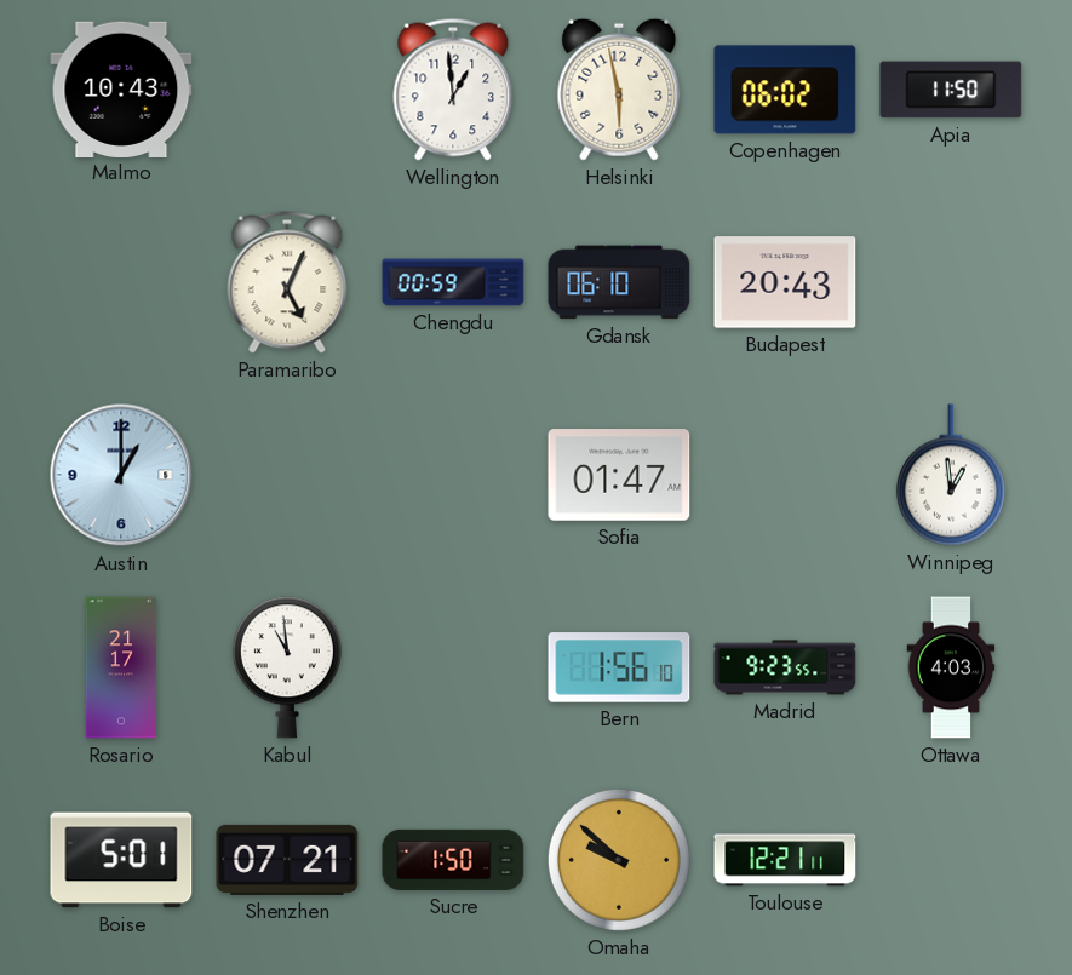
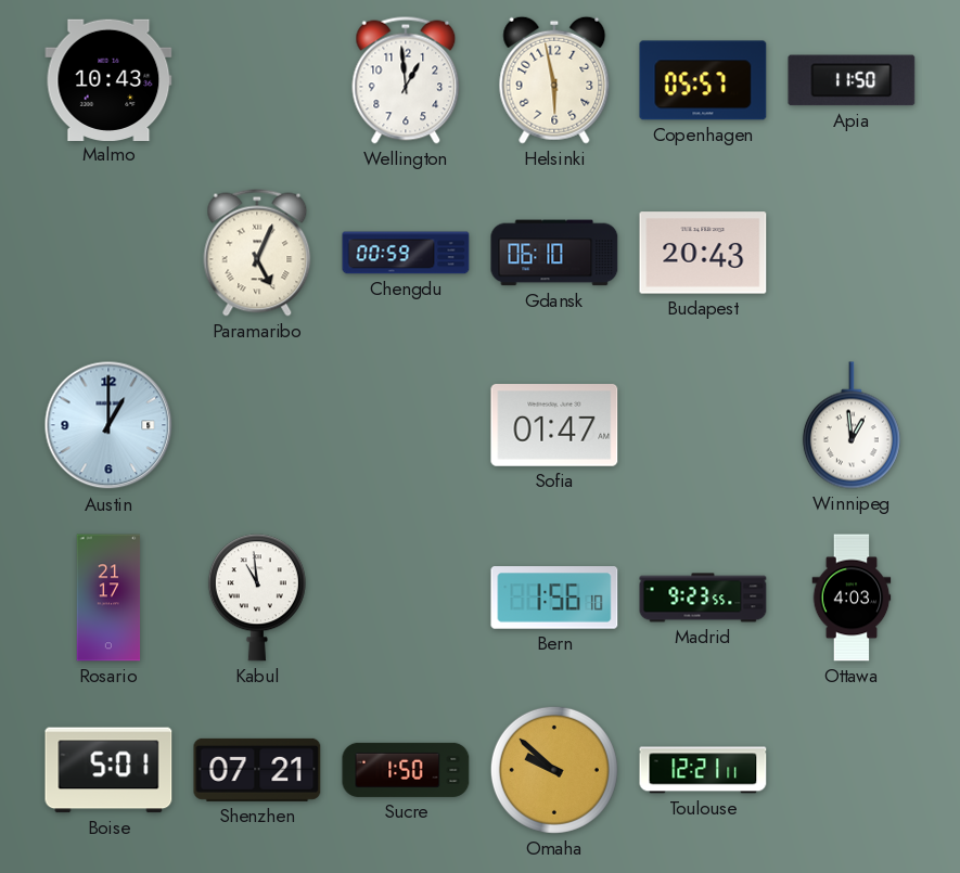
Copenhagen: 06:02 -> 05:57 (703, 80)
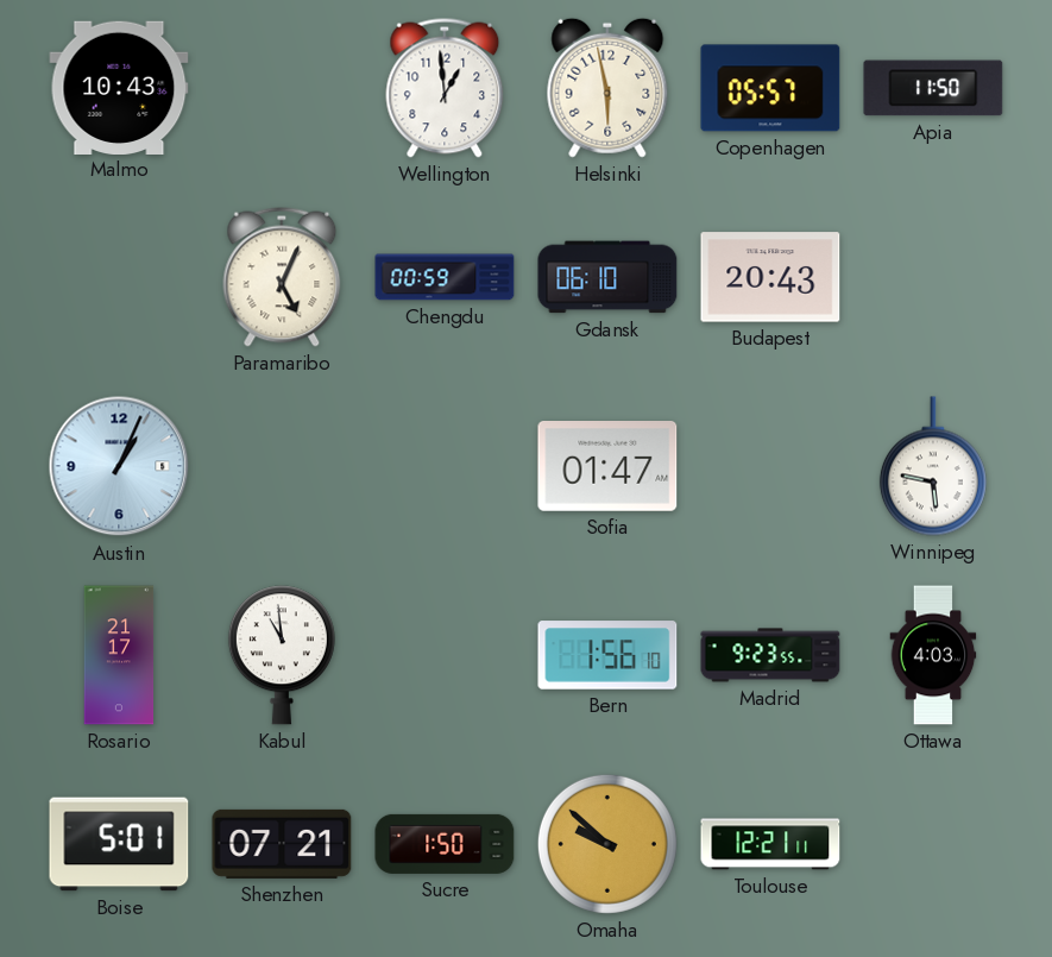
Austin: 1:00 -> 1:04 (119, 466)
Winnipeg: 12:59 -> 5:47 (933, 466)
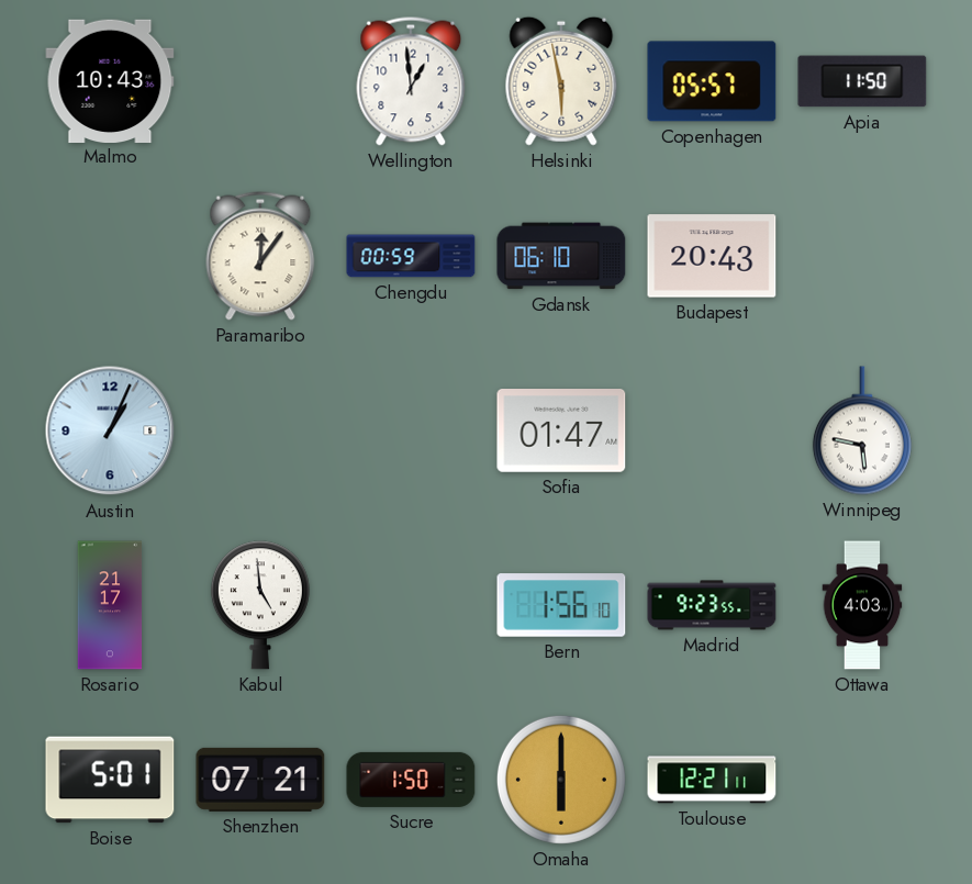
Paramaribo: 5:04 -> 12:06 (260, 256)
Kabul: 10:59 -> 4:59 (260, 605)
Omaha: 9:52 -> 6:00 (561, 780)
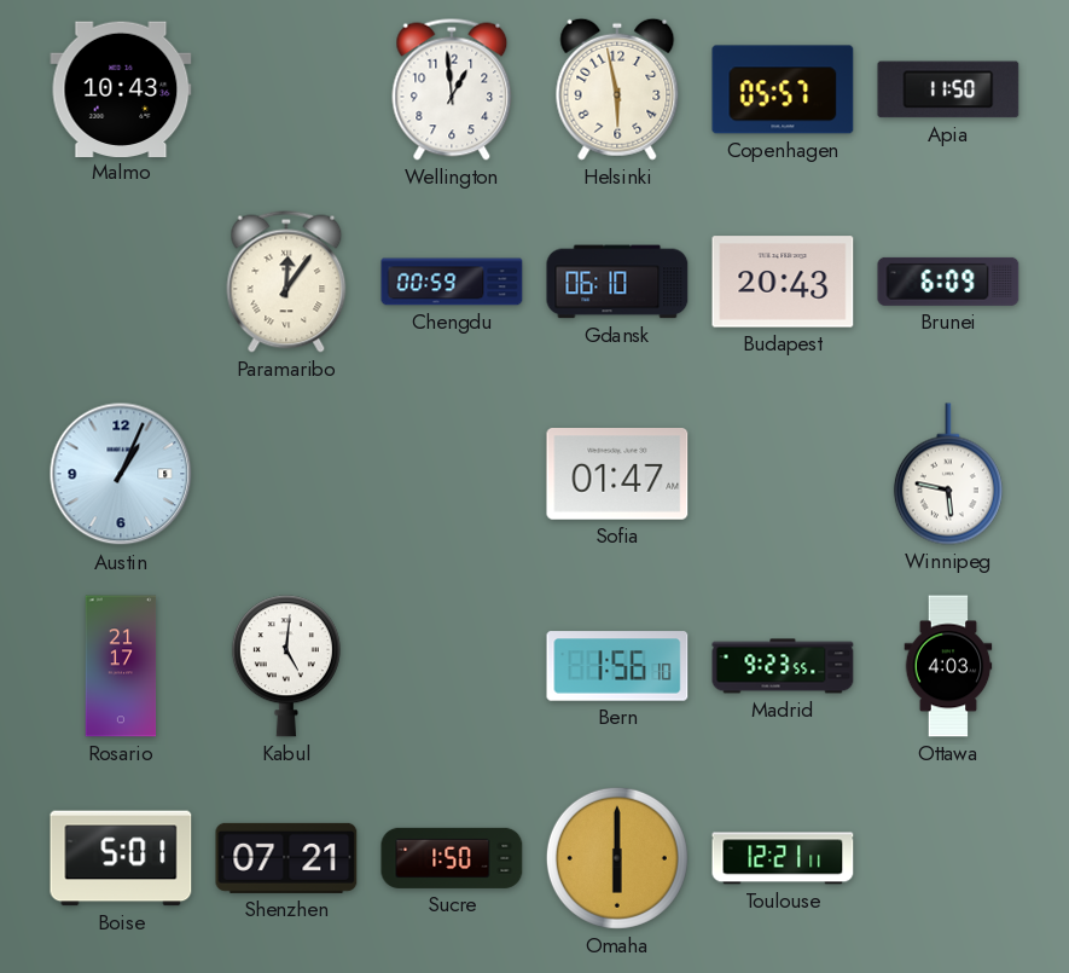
Brunei: none -> 6:09 (948, 282)
Kabul: 4:59 -> 5:01 (286, 666)
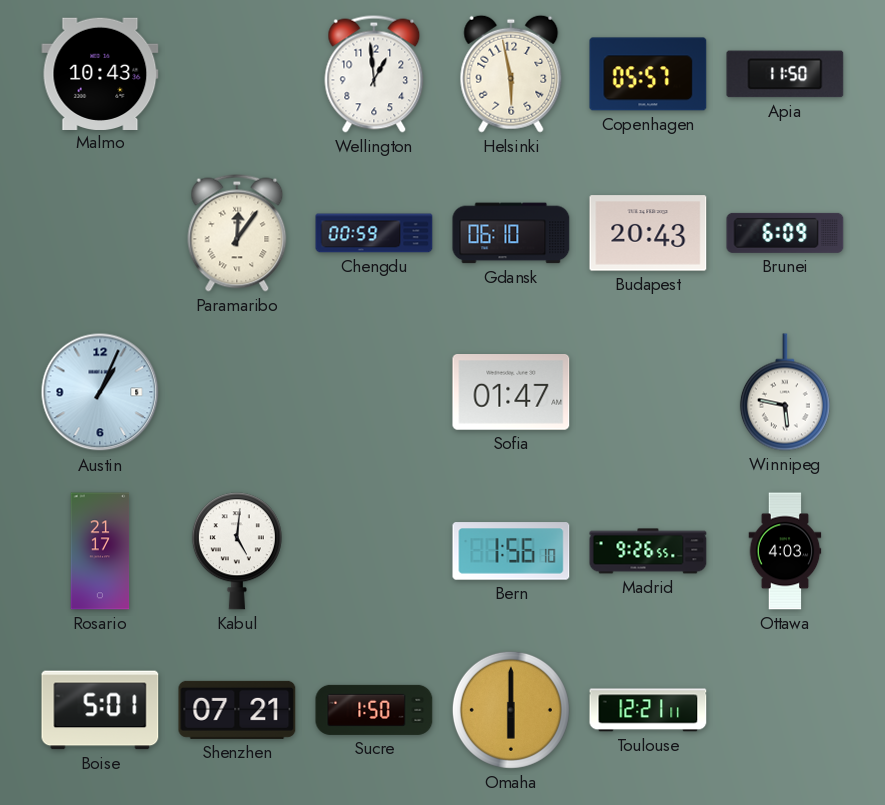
Madrid: 9:23 -> 9:26 (648, 551)
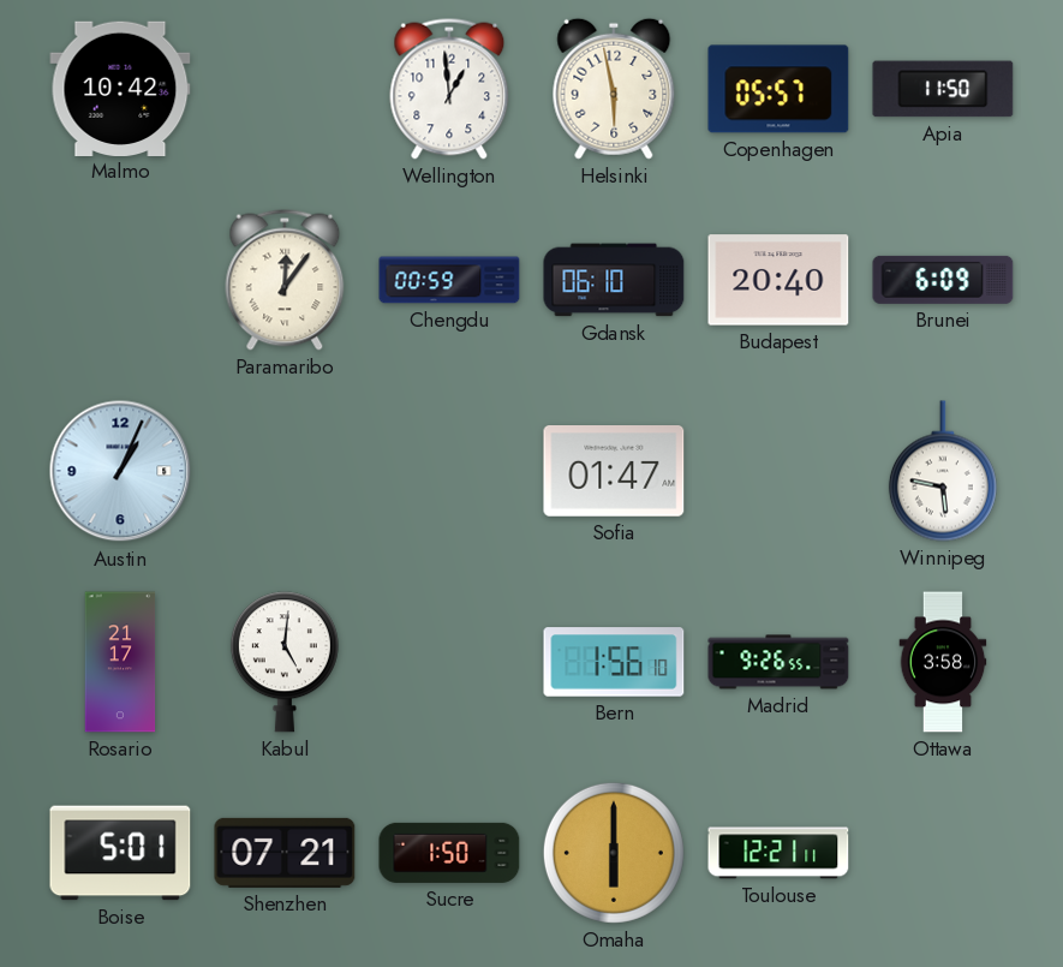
Malmo: 10:43 -> 10:42 (120, 88)
Budapest: 20:43 -> 20:40 (778, 280)
Ottawa: 4:03 -> 3:58 (943, 662)
